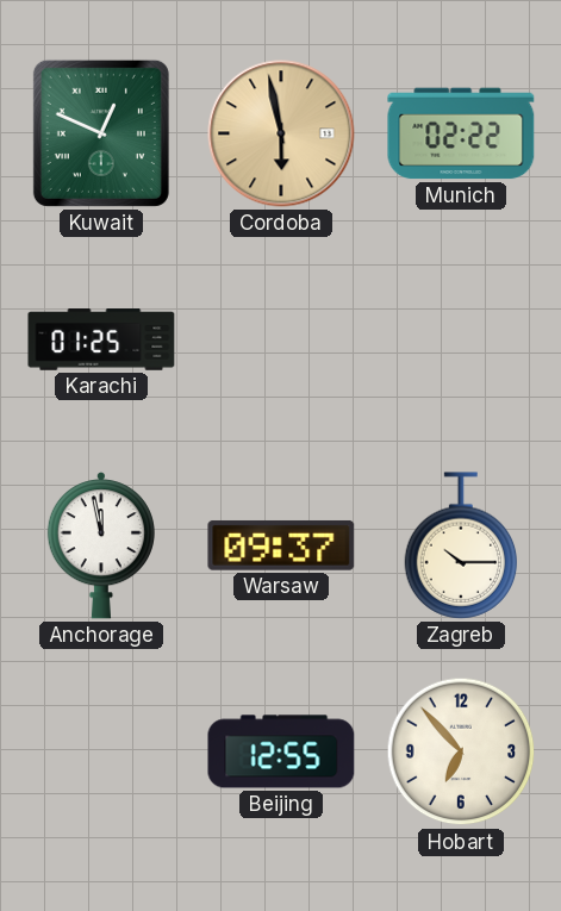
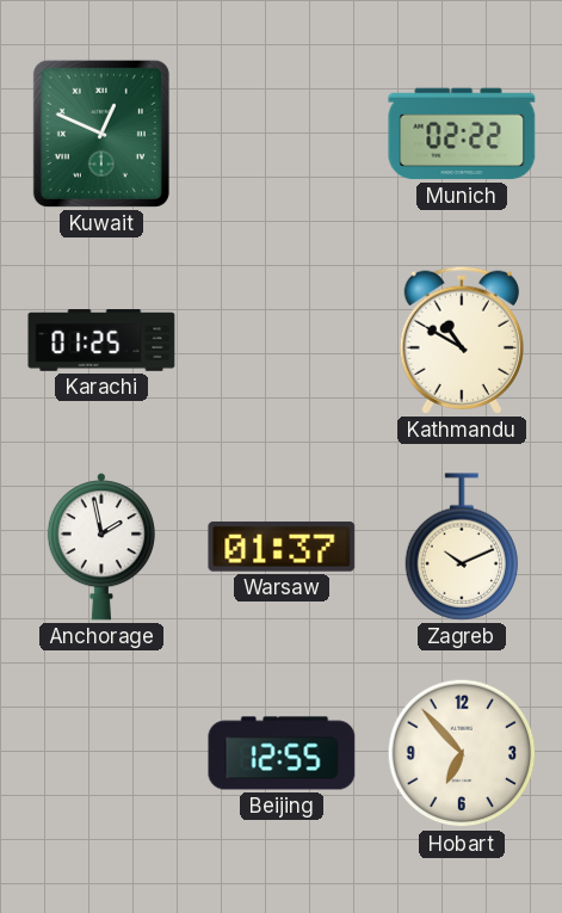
Cordoba: 5:58 -> none (281, 133)
Kathmandu: none -> 10:50 (461, 340)
Anchorage: 11:58 -> 1:58 (101, 547)
Warsaw: 09:37 -> 01:37 (282, 547)
Zagreb: 10:15 -> 10:11 (462, 547)
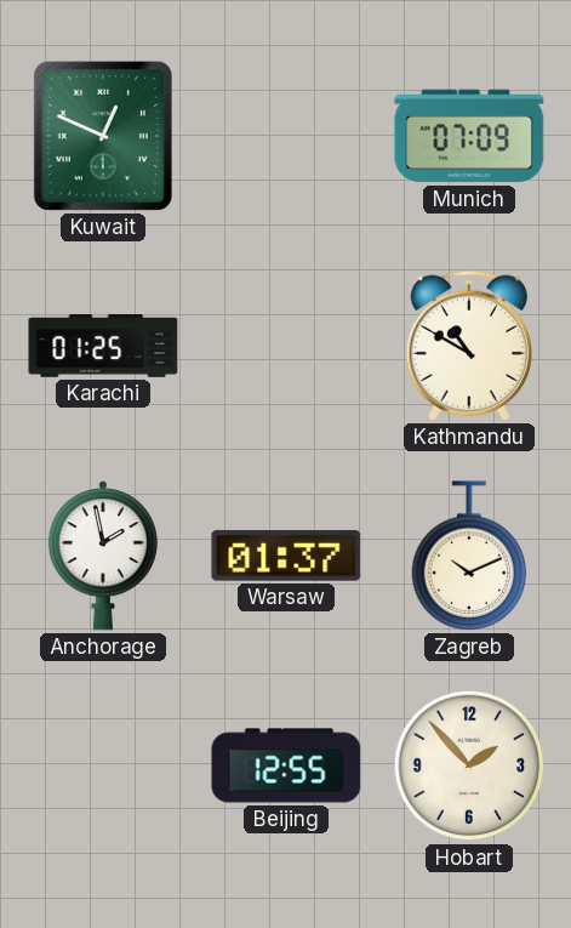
Munich: 02:22 -> 07:09 (469, 136)
Hobart: 6:53 -> 1:53 (469, 765)
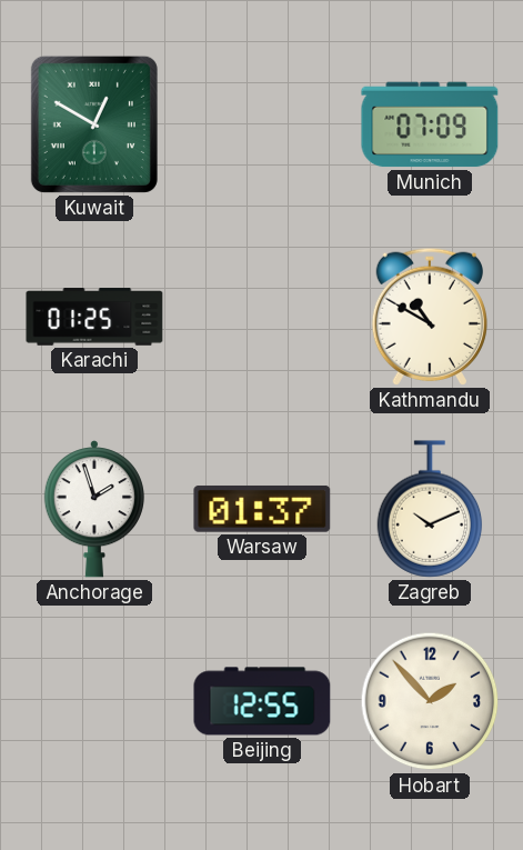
Kuwait: 12:49 -> 12:50 (94, 124)
Anchorage: 1:58 -> 1:57 (94, 509)
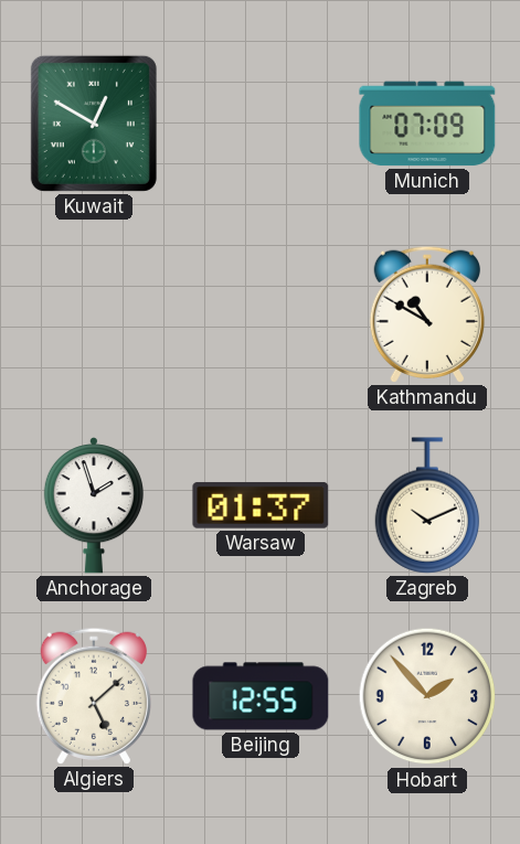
Karachi: 01:25 -> none (94, 317)
Algiers: none -> 5:08 (93, 696)
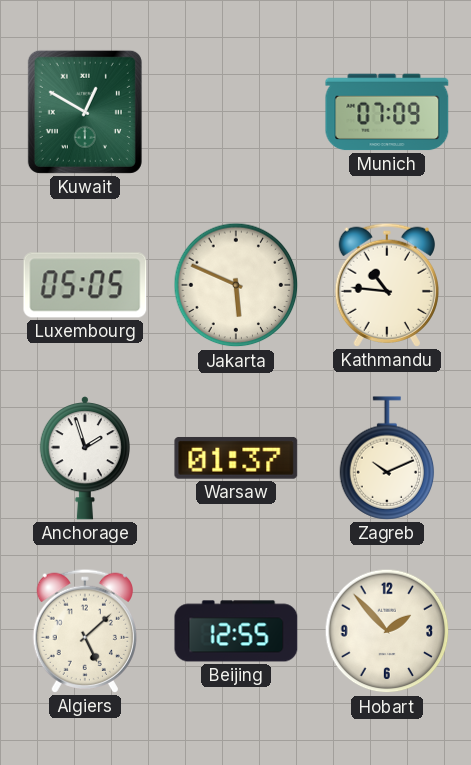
Luxembourg: none -> 05:05 (85, 285)
Jakarta: none -> 5:49 (236, 285)
Kathmandu: 10:50 -> 10:46 (386, 285)
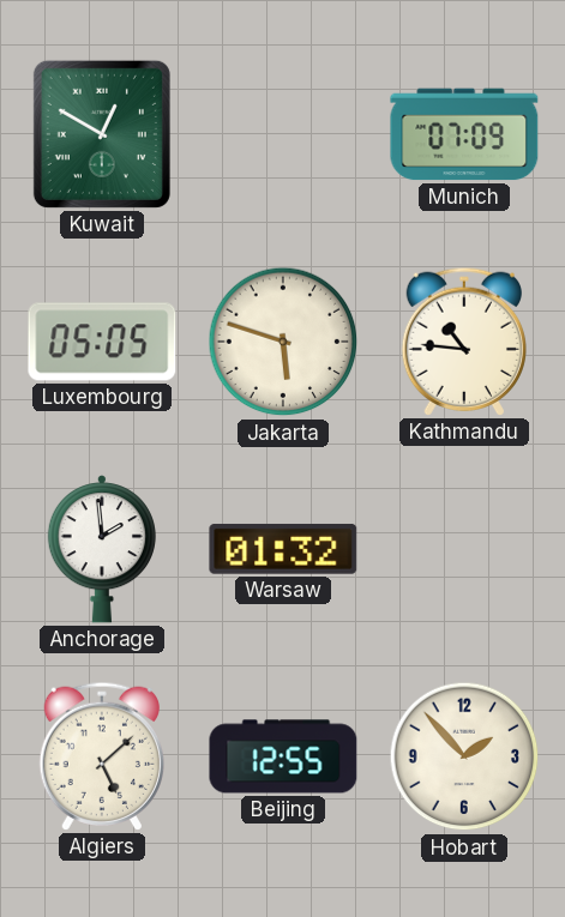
Jakarta: 5:49 -> 5:48 (283, 342)
Anchorage: 1:57 -> 1:59 (102, 549)
Warsaw: 01:37 -> 01:32 (283, 549)
Zagreb: 10:11 -> none (387, 458)
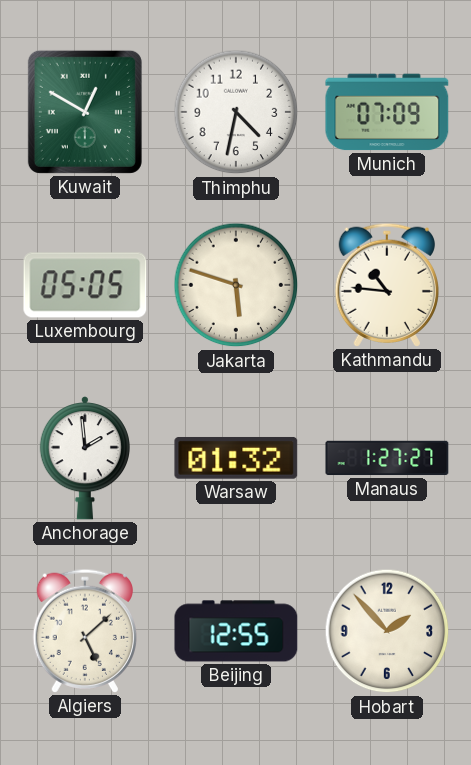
Thimphu: none -> 4:32 (236, 112)
Manaus: none -> 1:27 (387, 458)
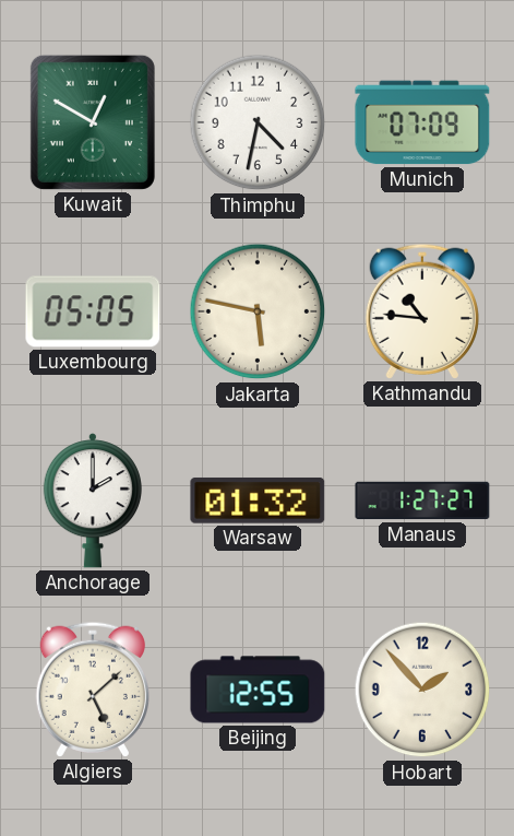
Jakarta: 5:48 -> 5:47 (258, 311)
Anchorage: 1:59 -> 2:00 (93, 501)
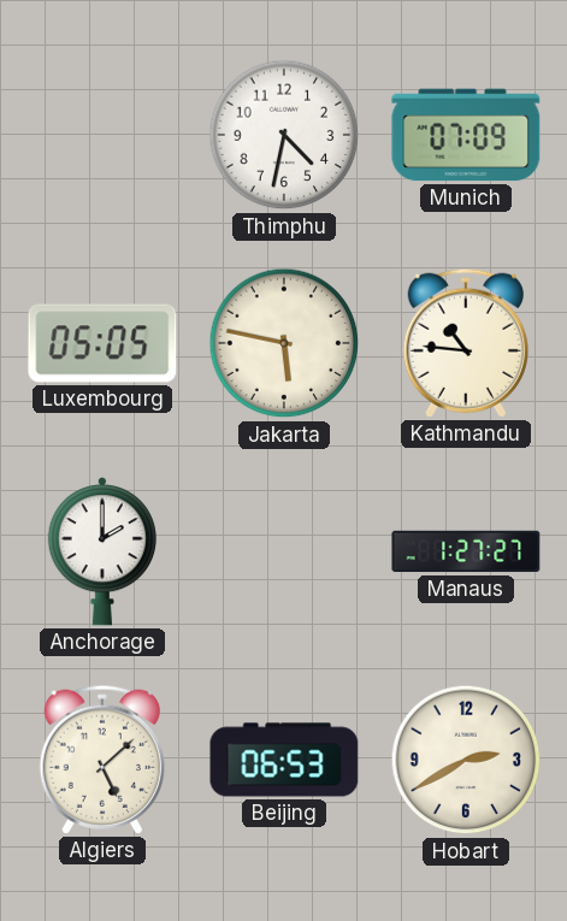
Kuwait: 12:50 -> none (93, 122)
Warsaw: 01:32 -> none (258, 501)
Beijing: 12:55 -> 06:53 (284, 760)
Hobart: 1:53 -> 2:40 (466, 760)
